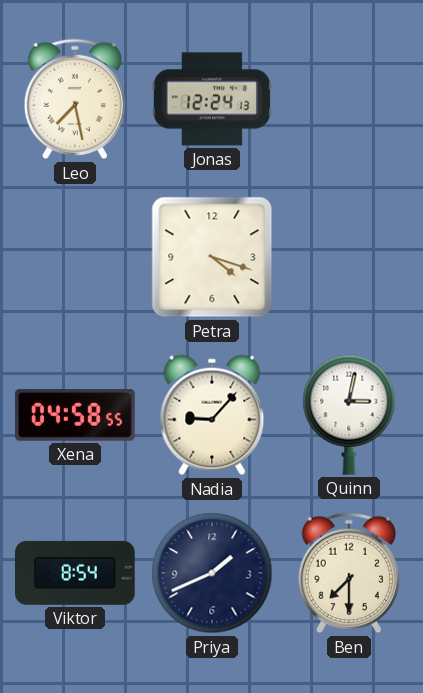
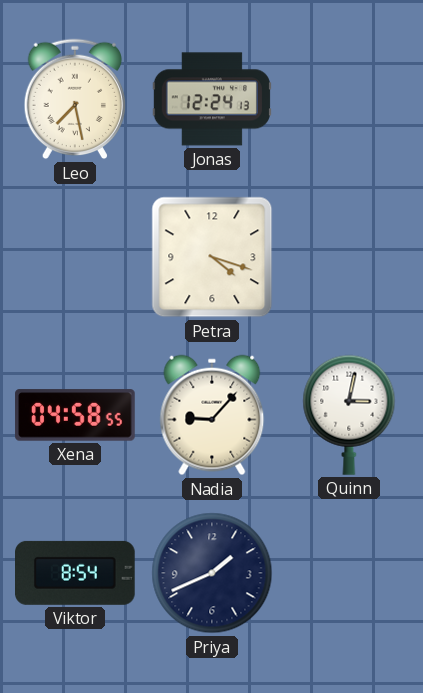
Ben: 7:30 -> none (348, 573)
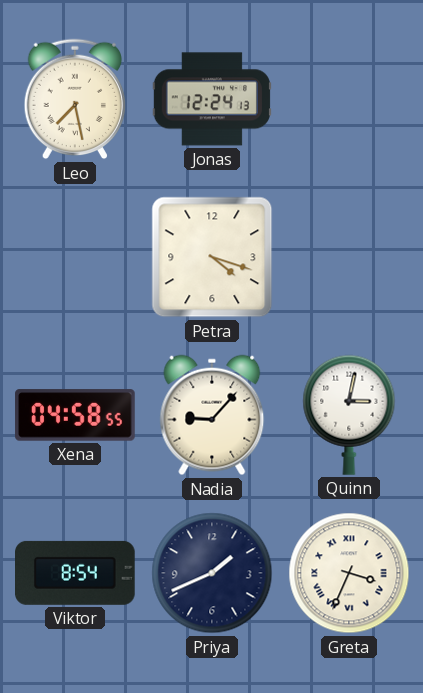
Greta: none -> 3:34 (349, 573)
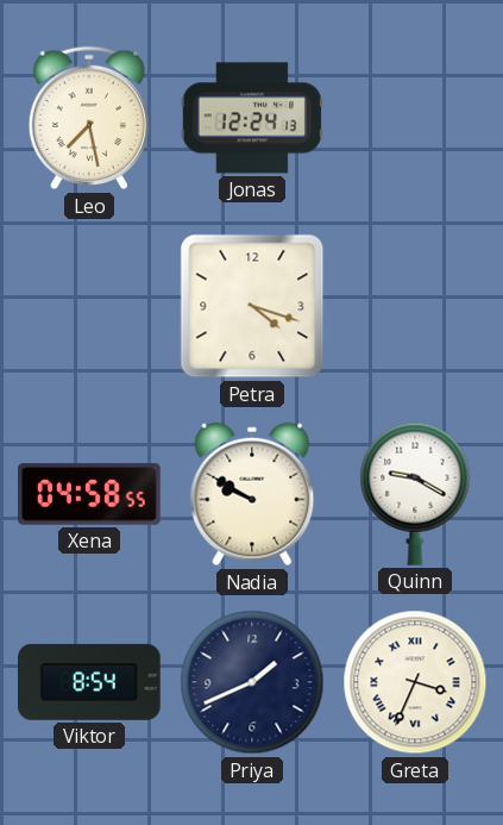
Nadia: 9:07 -> 9:50 (252, 494)
Quinn: 3:02 -> 9:20 (415, 494)
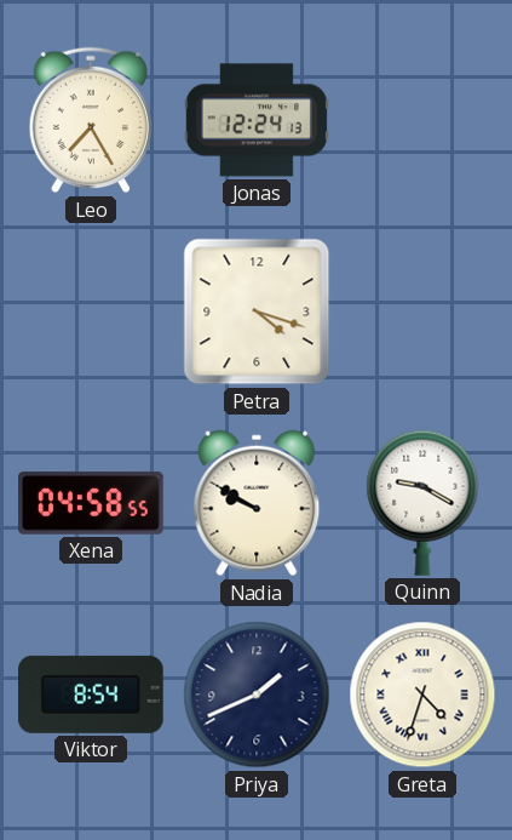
Leo: 7:28 -> 7:25 (90, 120)
Greta: 3:34 -> 4:33 (422, 695)
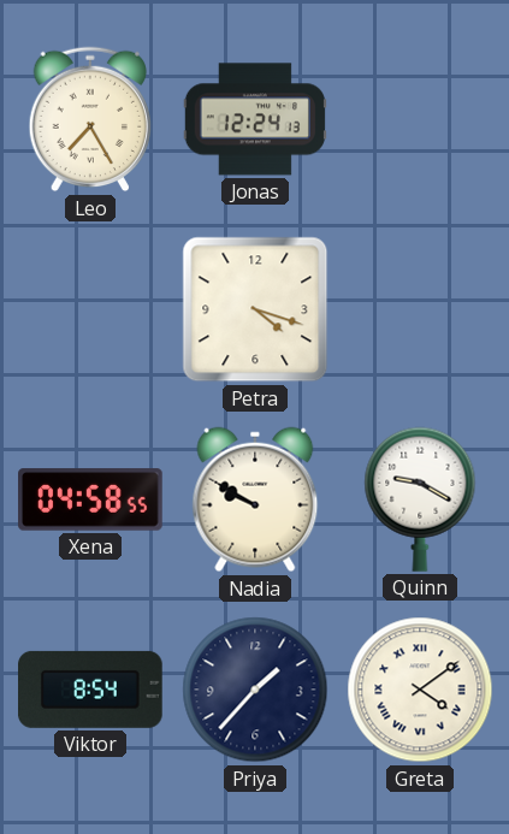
Priya: 1:41 -> 1:37 (255, 690)
Greta: 4:33 -> 4:09 (420, 690)
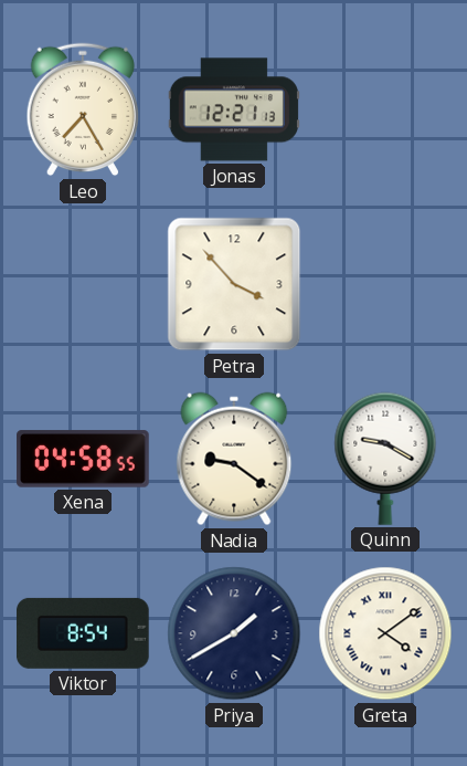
Jonas: 12:24 -> 12:21 (234, 109)
Petra: 4:18 -> 3:53 (234, 284)
Nadia: 9:50 -> 9:21 (234, 459)
Priya: 1:37 -> 1:40 (234, 633)
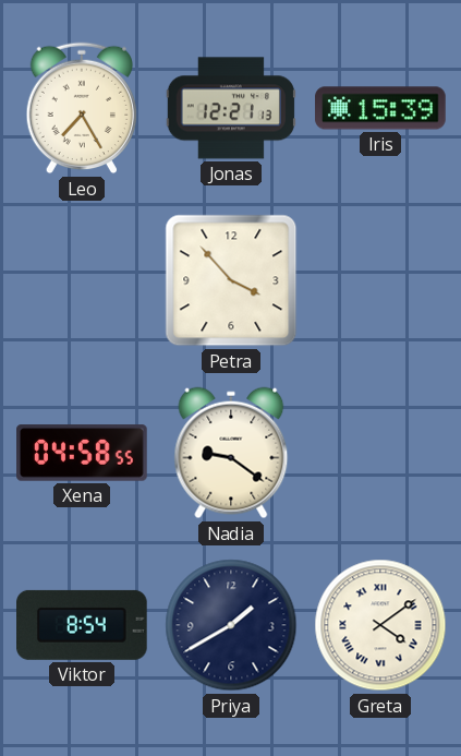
Iris: none -> 15:39 (380, 108)
Quinn: 9:20 -> none (385, 459)
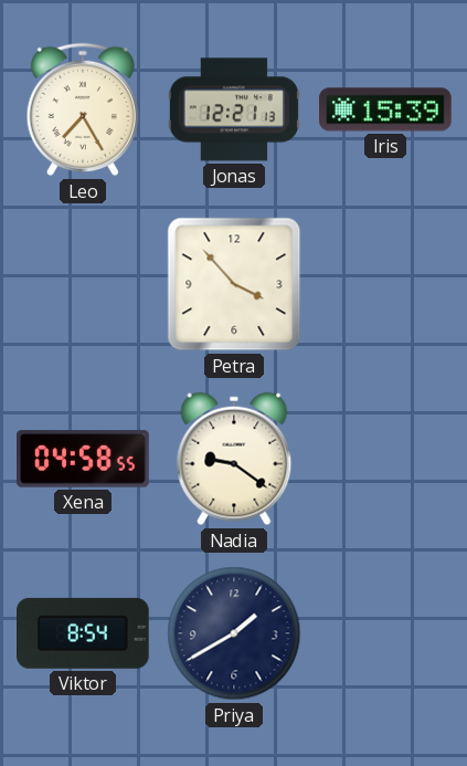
Greta: 4:09 -> none (380, 625)
